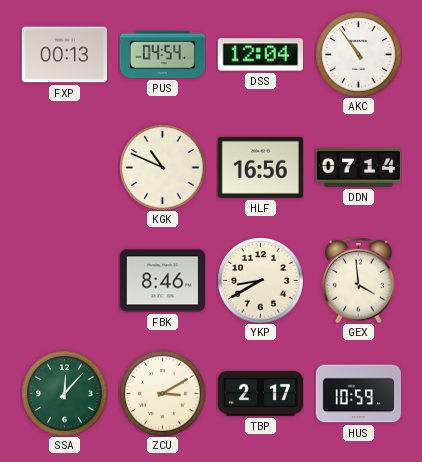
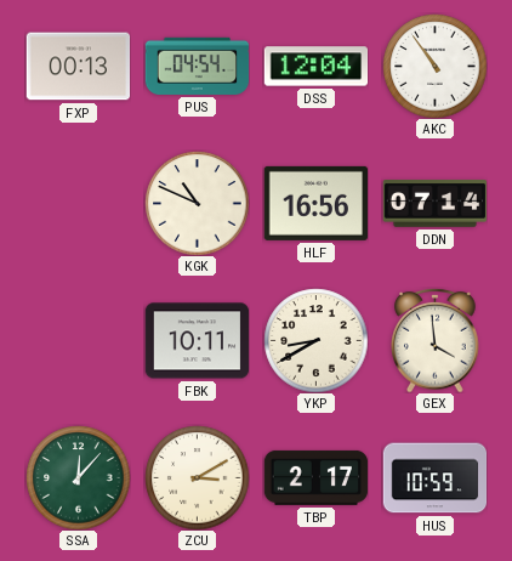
FBK: 8:46 -> 10:11 (197, 341)
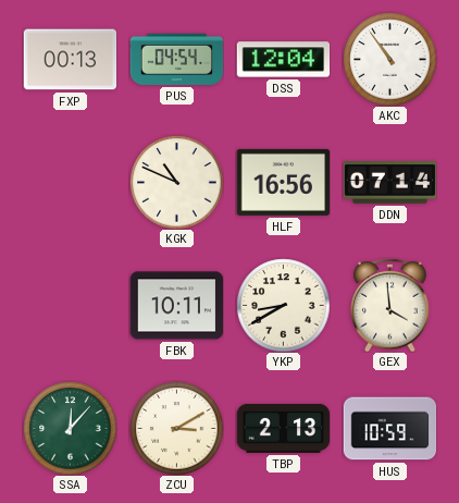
TBP: 2:17 -> 2:13 (283, 428)
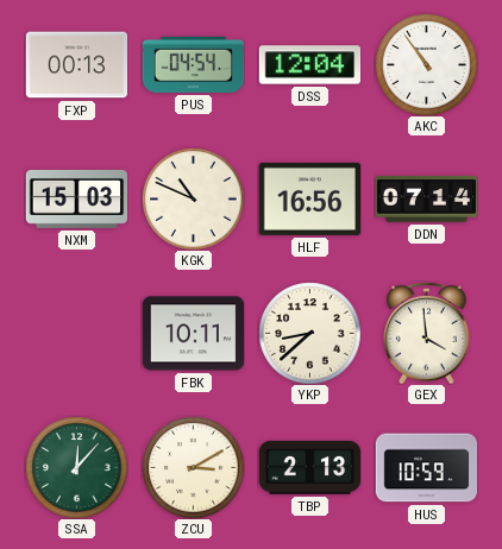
NXM: none -> 15:03 (76, 198)
YKP: 8:40 -> 8:38 (309, 333)
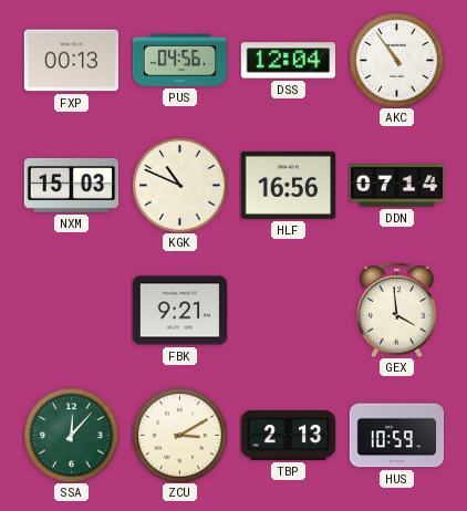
PUS: 04:54 -> 04:56 (179, 60)
FBK: 10:11 -> 9:21 (179, 311)
YKP: 8:38 -> none (309, 333)
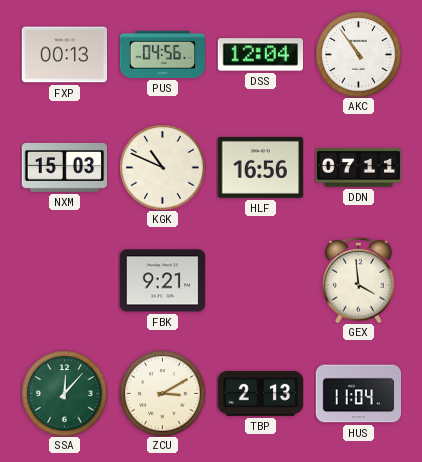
DDN: 07:14 -> 07:11 (358, 168)
HUS: 10:59 -> 11:04 (358, 394)
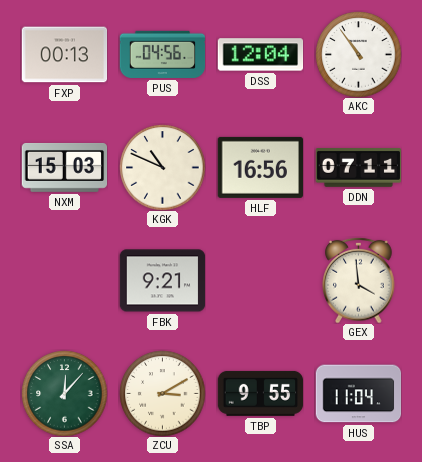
TBP: 2:13 -> 9:55 (260, 393)
